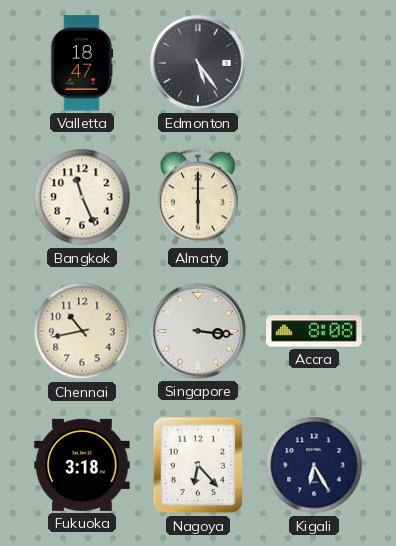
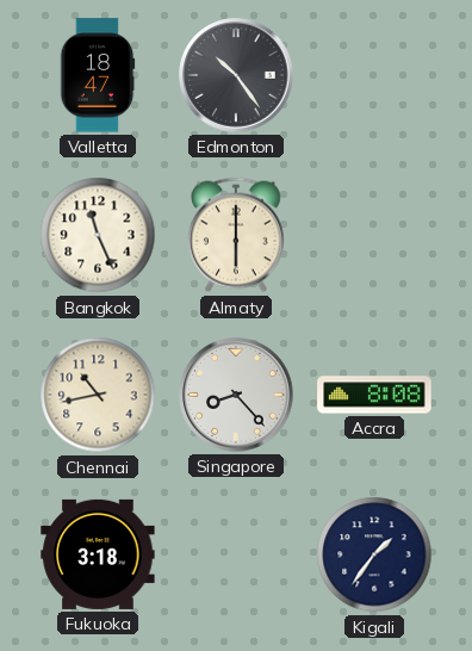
Edmonton: 5:24 -> 10:24 (236, 75)
Singapore: 3:16 -> 8:23 (236, 395)
Nagoya: 6:23 -> none (198, 465)
Kigali: 6:25 -> 1:36 (374, 554)
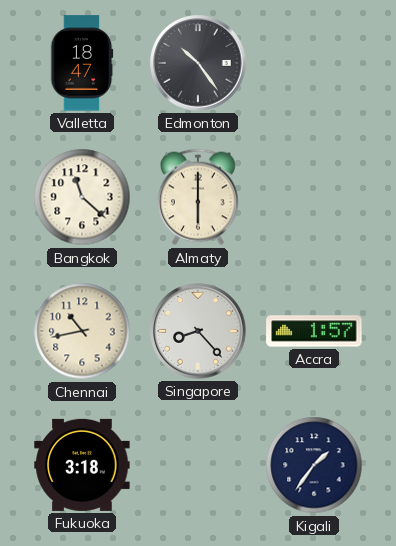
Bangkok: 11:26 -> 11:22 (82, 197)
Accra: 8:08 -> 1:57 (314, 331)
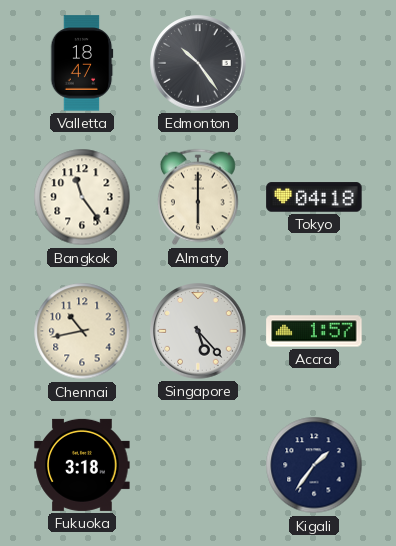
Bangkok: 11:22 -> 11:24 (82, 197)
Tokyo: none -> 04:18 (314, 197)
Singapore: 8:23 -> 5:23 (198, 331)
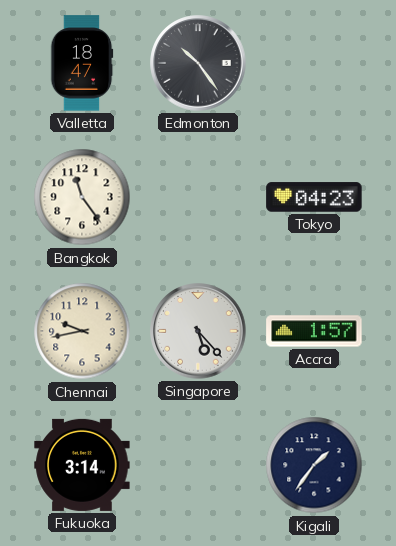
Almaty: 6:00 -> none (199, 197)
Tokyo: 04:18 -> 04:23 (314, 197)
Chennai: 10:43 -> 9:43 (82, 331)
Fukuoka: 3:18 -> 3:14 (82, 465)
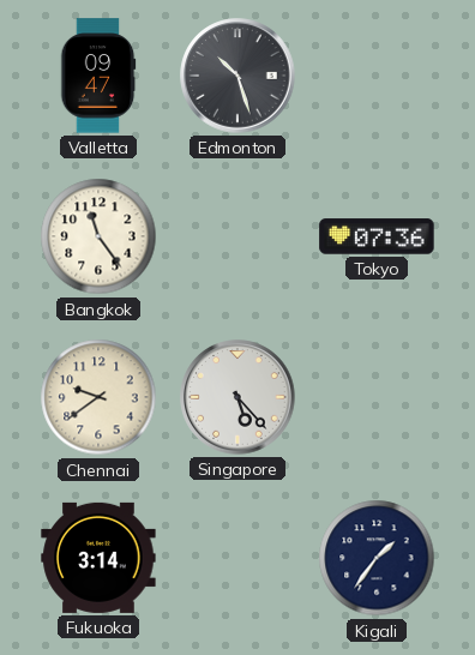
Valletta: 18:47 -> 09:47 (98, 76)
Edmonton: 10:24 -> 10:27 (237, 76)
Tokyo: 04:23 -> 07:36 (377, 236)
Chennai: 9:43 -> 9:39 (98, 397)
Accra: 1:57 -> none (314, 331)
